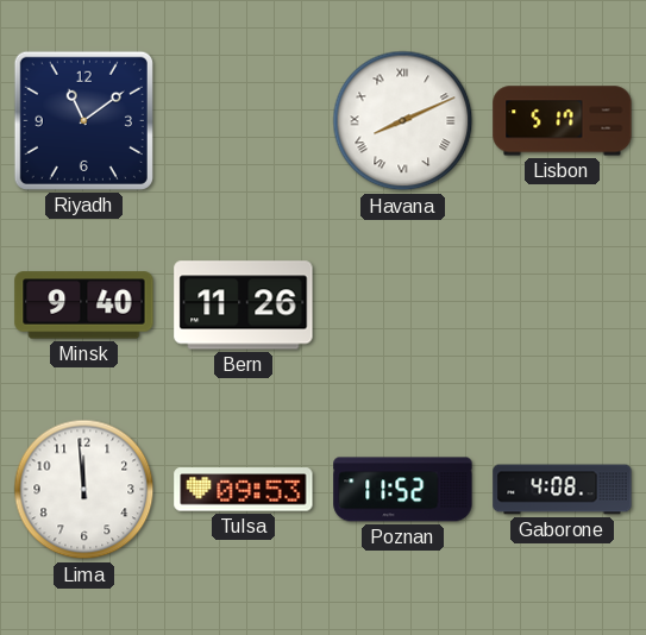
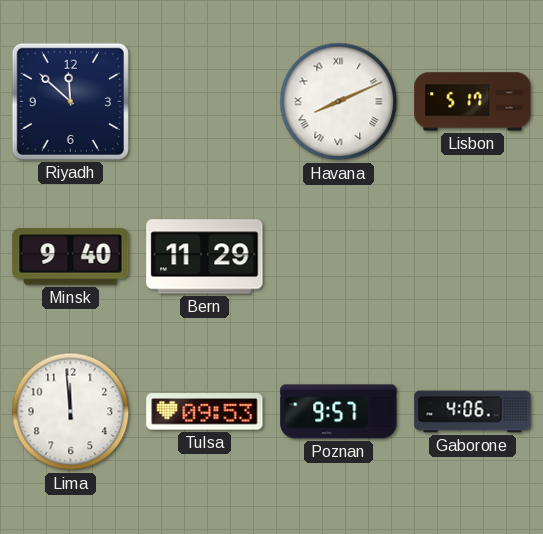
Riyadh: 11:09 -> 11:52 (70, 101)
Bern: 11:26 -> 11:29 (205, 257)
Poznan: 11:52 -> 9:57 (339, 412)
Gaborone: 4:08 -> 4:06 (473, 412)
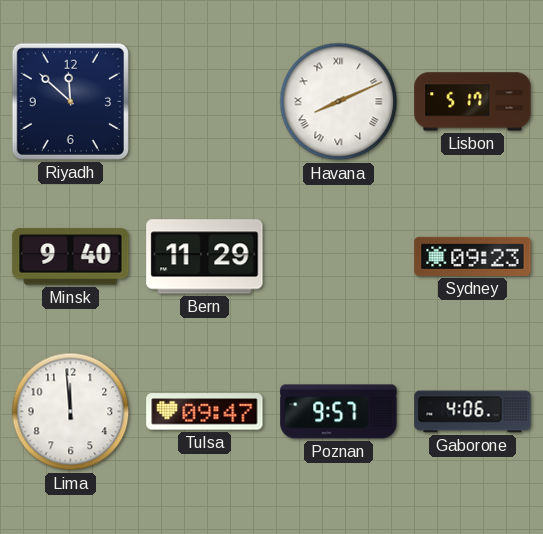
Sydney: none -> 09:23 (473, 256)
Tulsa: 09:53 -> 09:47 (205, 412)
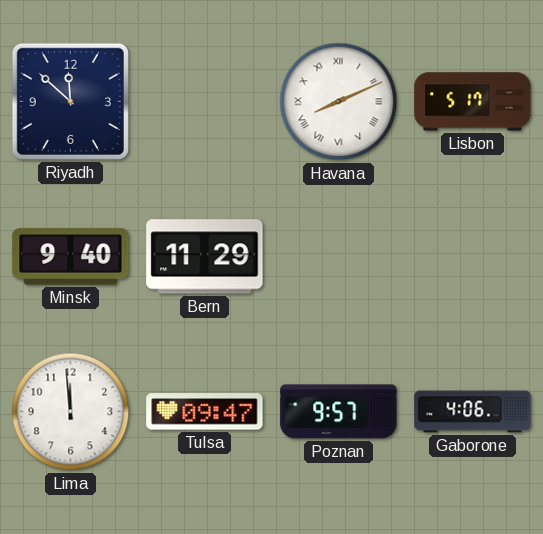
Sydney: 09:23 -> none (473, 256)
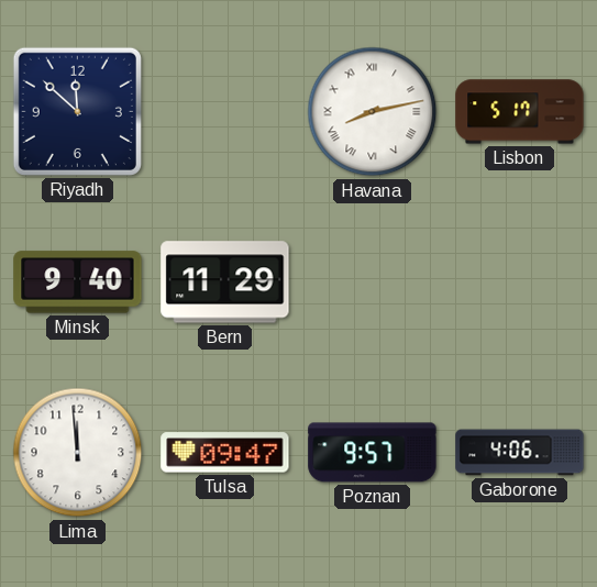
Havana: 8:11 -> 8:13 (373, 112)
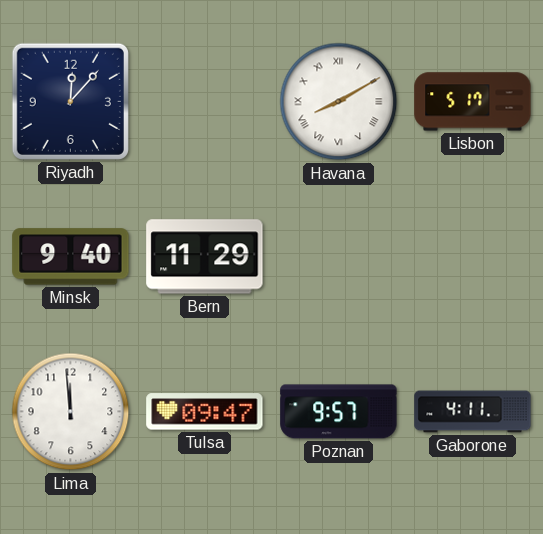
Riyadh: 11:52 -> 12:07 (70, 101)
Havana: 8:13 -> 8:10 (339, 102)
Gaborone: 4:06 -> 4:11 (473, 412)
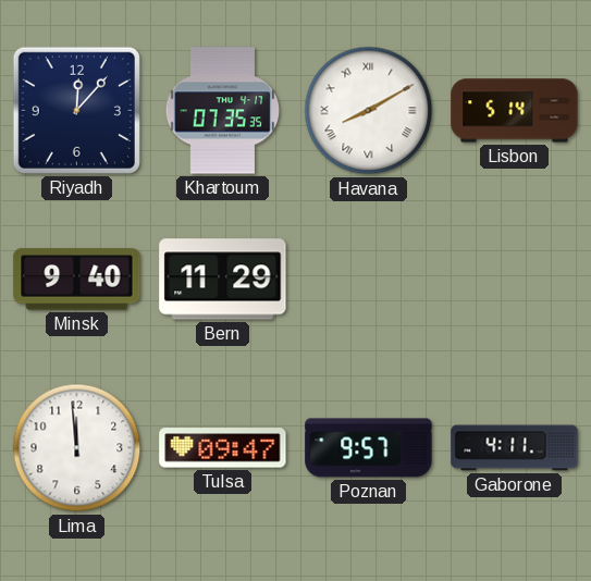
Khartoum: none -> 07:35 (223, 111)
Lisbon: 5:17 -> 5:14 (515, 111)
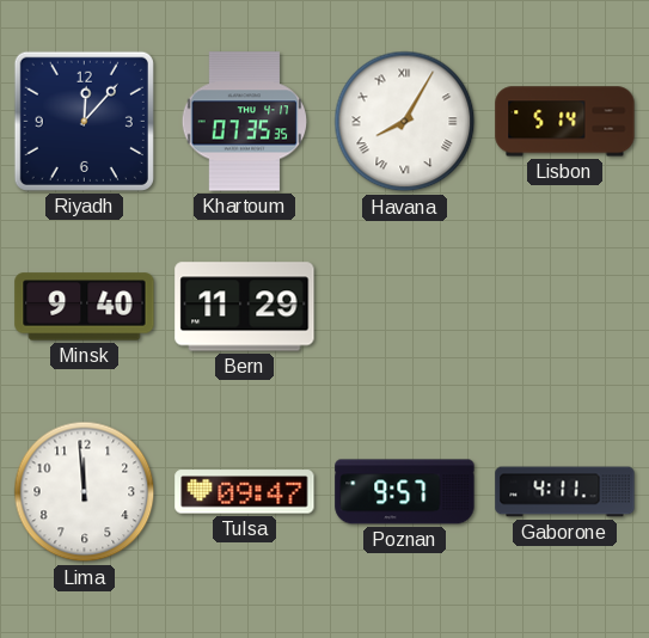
Havana: 8:10 -> 8:05 (405, 122)
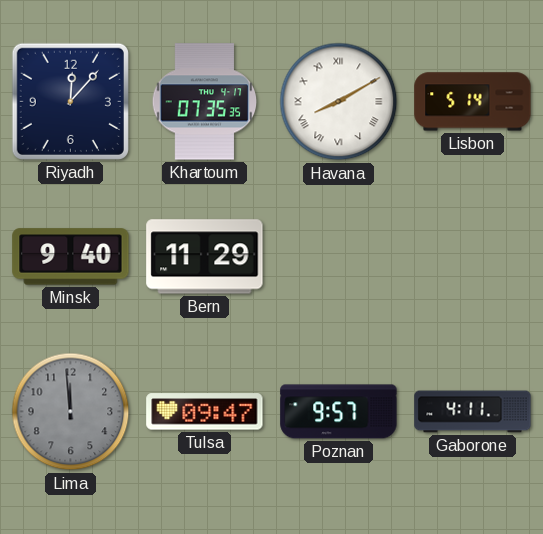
Havana: 8:05 -> 8:10 (339, 102)
Lima dial: white -> grey (71, 412)
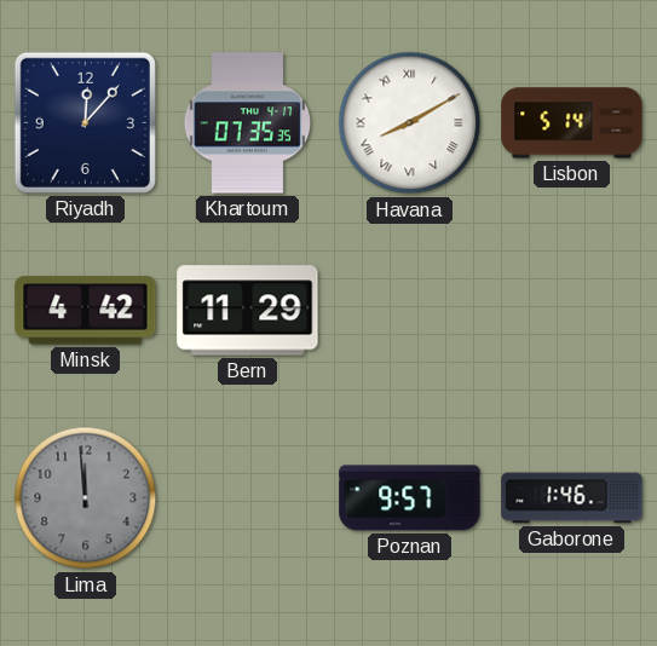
Minsk: 9:40 -> 4:42 (86, 311)
Tulsa: 09:47 -> none (205, 412)
Gaborone: 4:11 -> 1:46 (572, 498)
